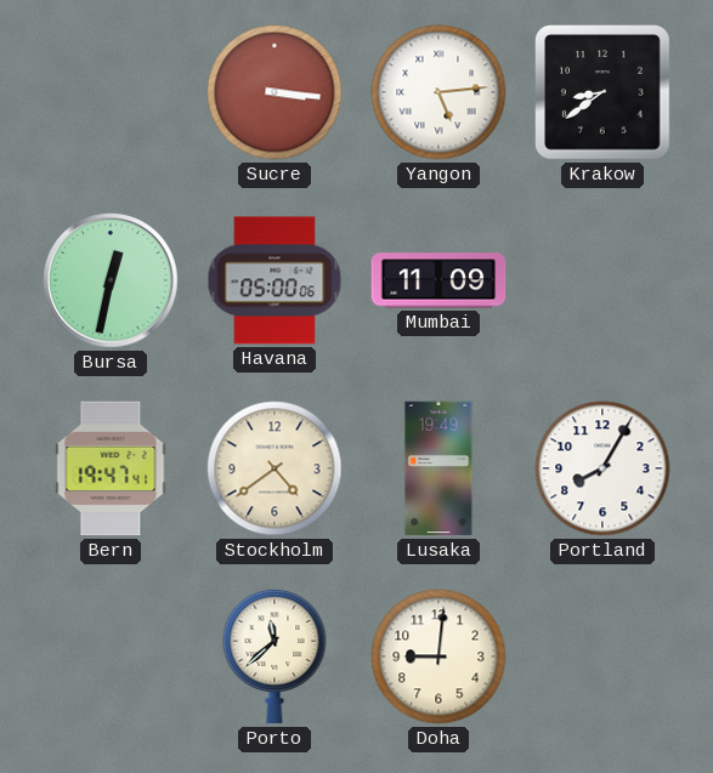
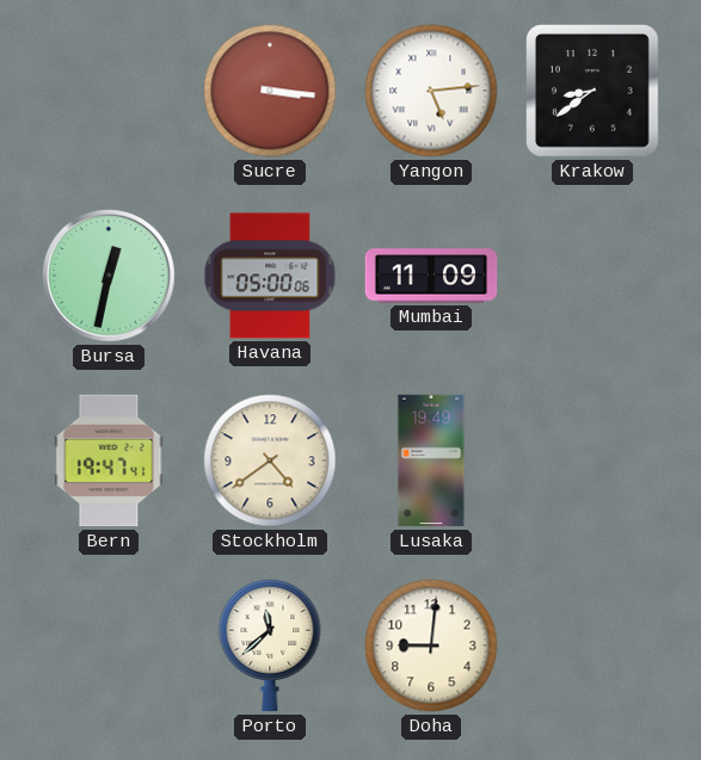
Portland: 8:05 -> none (602, 468)
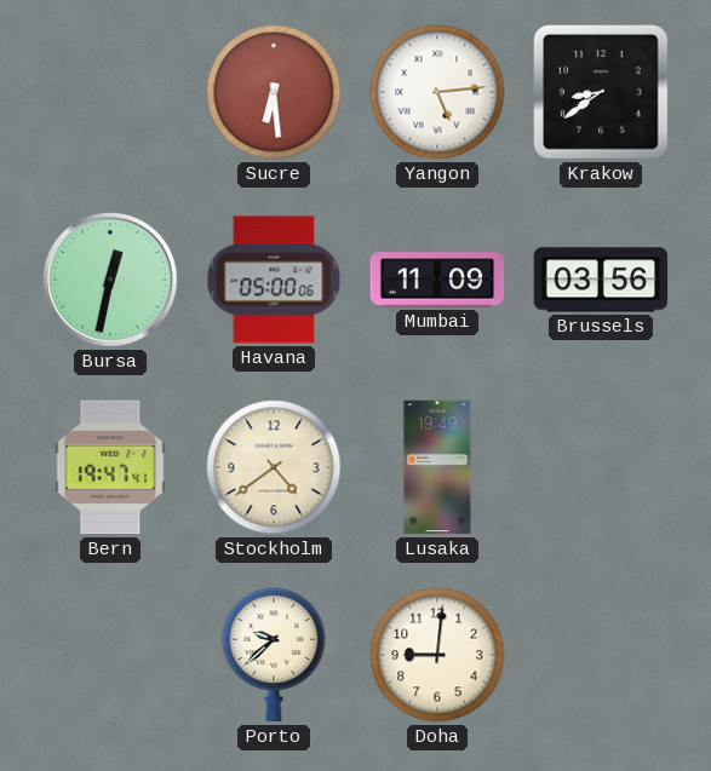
Sucre: 3:16 -> 6:29 (274, 92)
Brussels: none -> 03:56 (601, 280)
Porto: 11:38 -> 9:38 (274, 655)
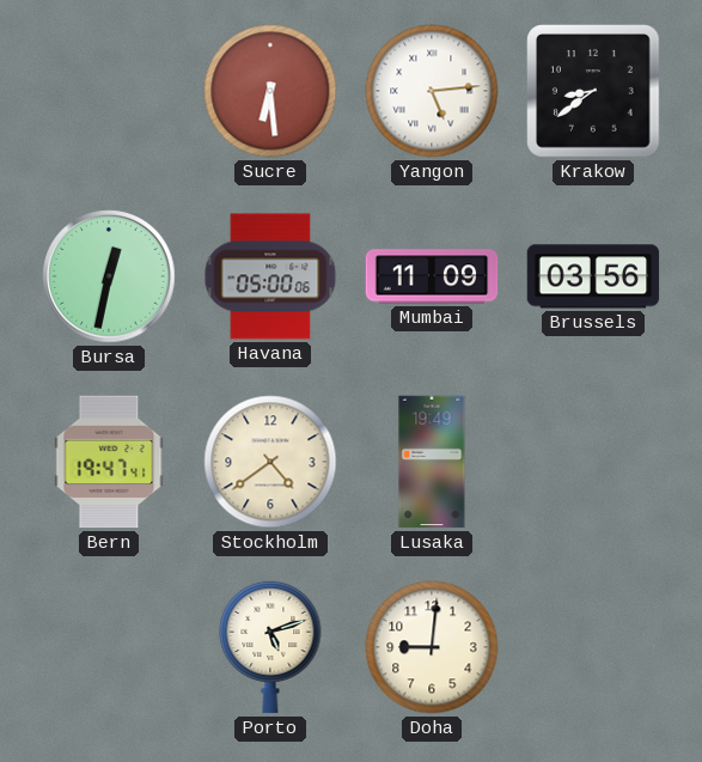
Porto: 9:38 -> 5:12 (270, 647)
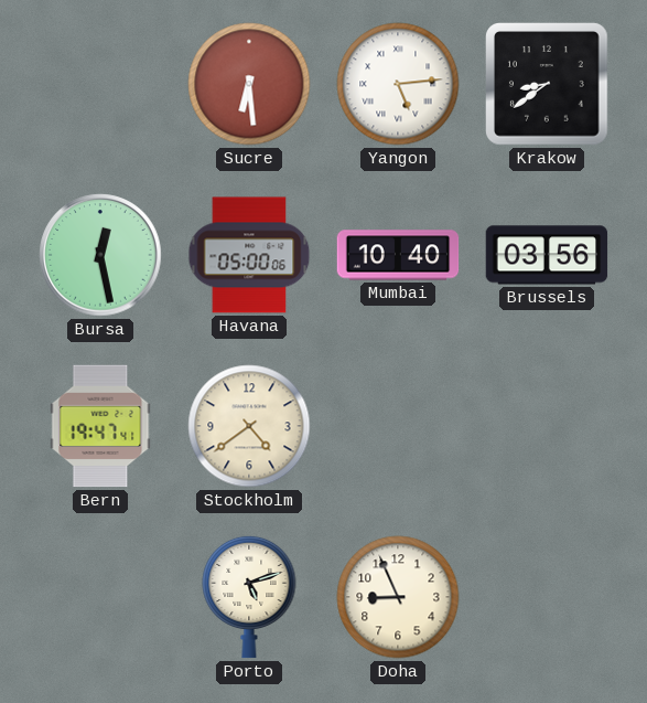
Bursa: 12:32 -> 12:28 (100, 255)
Mumbai: 11:09 -> 10:40 (398, 255)
Lusaka: 19:49 -> none (432, 462)
Doha: 9:01 -> 8:56 (398, 597)
